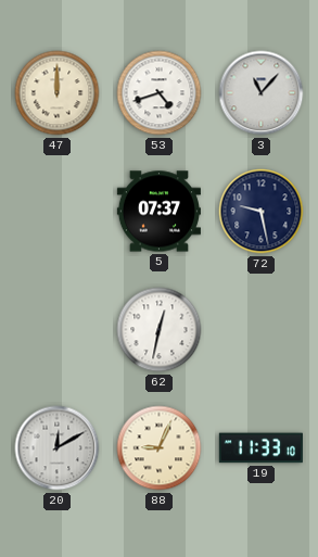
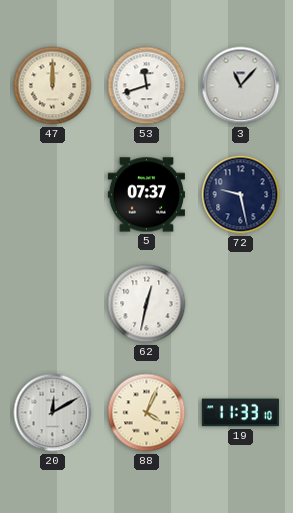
53: 4:42 -> 11:42 (147, 86)
88: 9:04 -> 4:04 (147, 413)
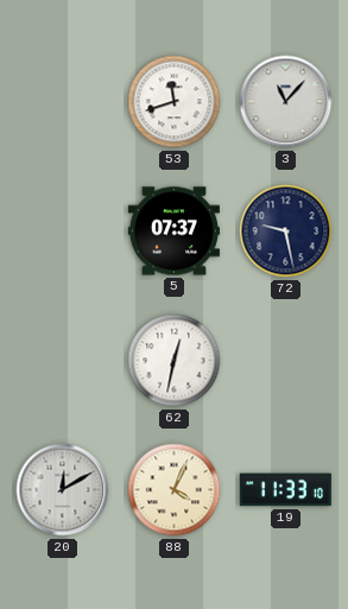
47: 12:00 -> none (53, 86)
